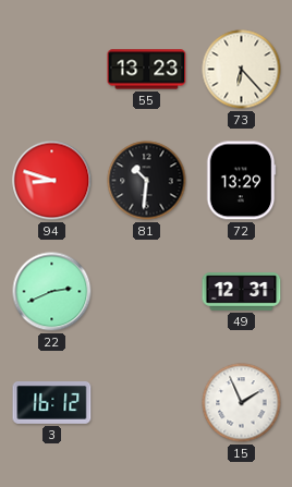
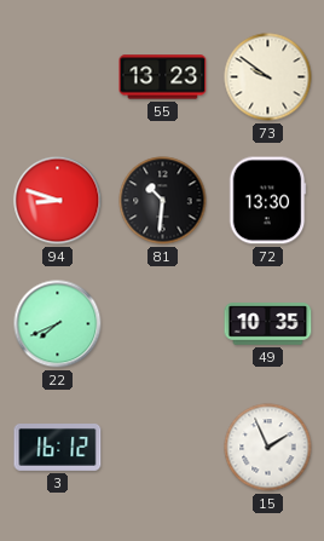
73: 6:23 -> 9:51 (268, 77)
72: 13:29 -> 13:30 (267, 201)
22: 2:41 -> 7:41 (58, 324)
49: 12:31 -> 10:35 (268, 324)
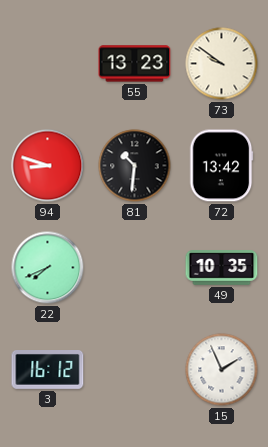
72: 13:30 -> 13:42 (221, 166)
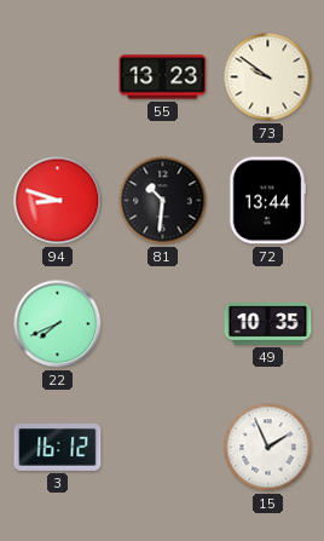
72: 13:42 -> 13:44 (267, 201)
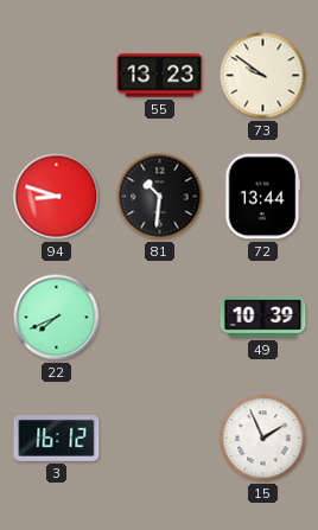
49: 10:35 -> 10:39 (263, 318)
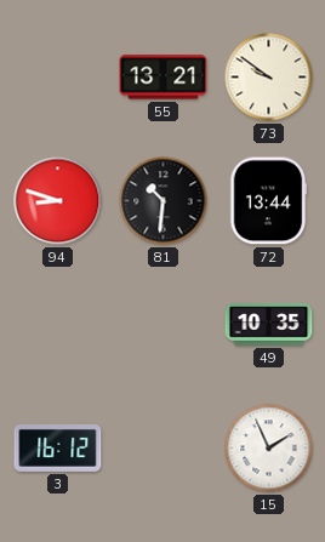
55: 13:23 -> 13:21 (164, 78)
22: 7:41 -> none (57, 318)
49: 10:39 -> 10:35 (269, 325)
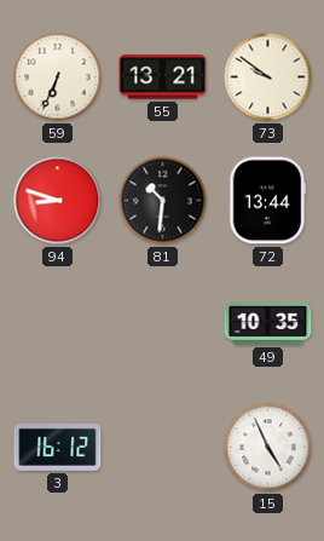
59: none -> 6:34 (58, 77)
15: 1:56 -> 4:56 (268, 448)
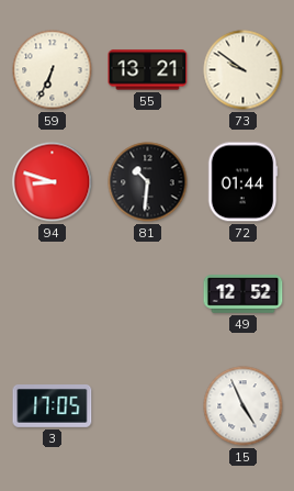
72: 13:44 -> 01:44 (242, 182)
49: 10:35 -> 12:52 (244, 294)
3: 16:12 -> 17:05 (53, 406)
